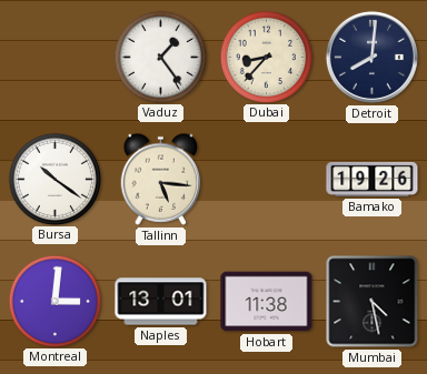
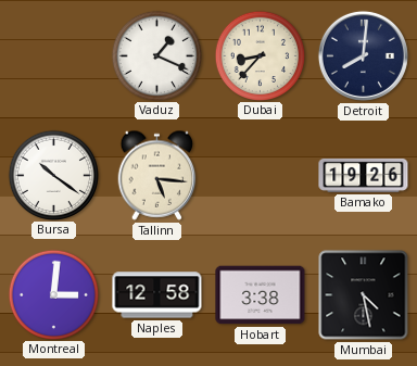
Vaduz: 1:24 -> 1:19 (156, 55)
Naples: 13:01 -> 12:58 (157, 295)
Hobart: 11:38 -> 3:38 (261, 295)
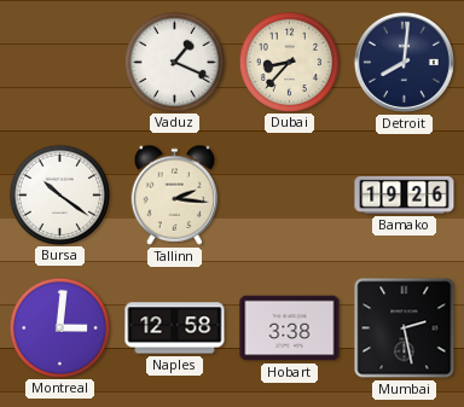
Tallinn: 5:16 -> 2:16 (175, 194)
Mumbai: 4:28 -> 2:28 (405, 328)
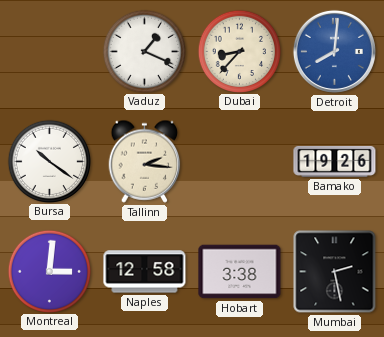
Detroit dial: navy -> blue (334, 51)
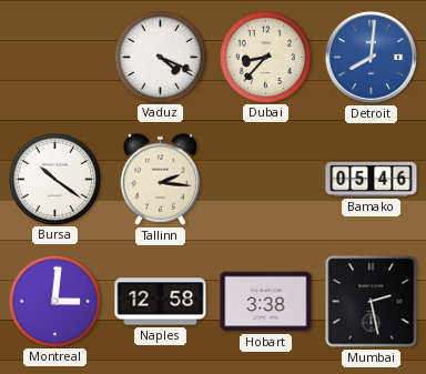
Vaduz: 1:19 -> 4:19 (160, 57)
Bamako: 19:26 -> 05:46 (372, 179)
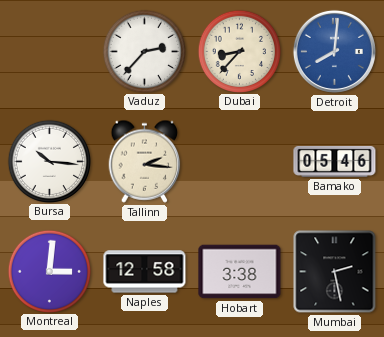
Vaduz: 4:19 -> 2:37 (144, 51)
Bursa: 10:21 -> 10:16 (49, 161)
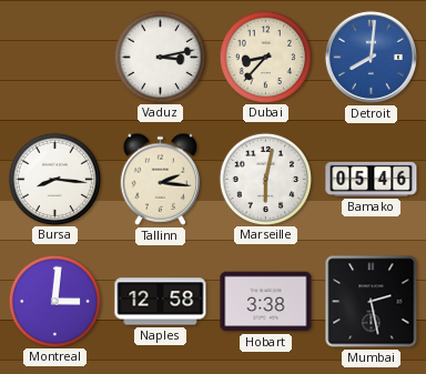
Vaduz: 2:37 -> 3:13 (160, 57)
Bursa: 10:16 -> 8:16 (54, 179)
Marseille: none -> 6:02 (265, 179)
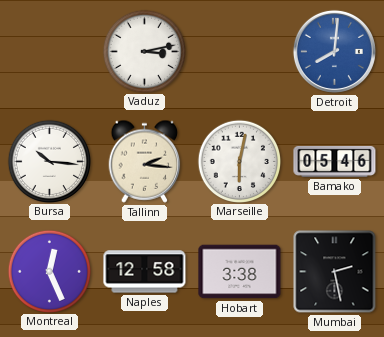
Dubai: 8:37 -> none (265, 57)
Bursa: 8:16 -> 10:16 (49, 161)
Montreal: 3:01 -> 12:26 (49, 271)
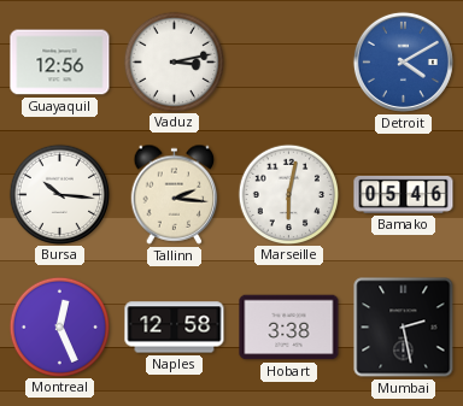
Guayaquil: none -> 12:56 (60, 63)
Detroit: 8:01 -> 4:10 (403, 61)
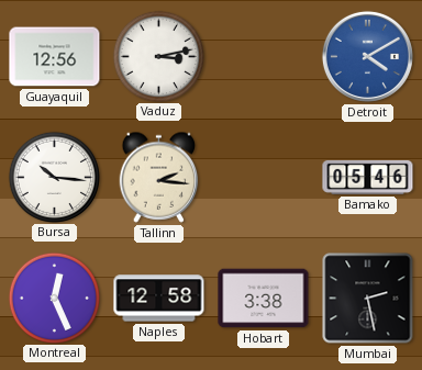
Marseille: 6:02 -> none (288, 194)
